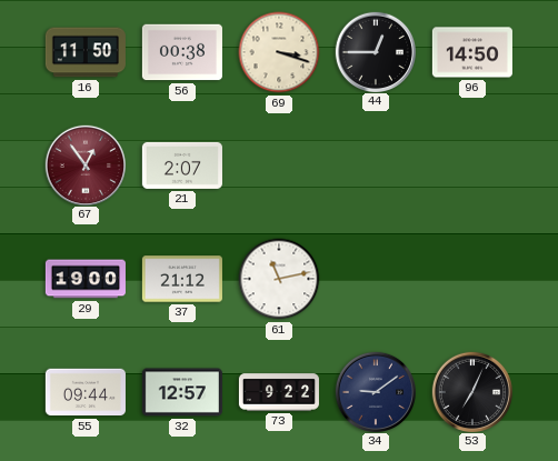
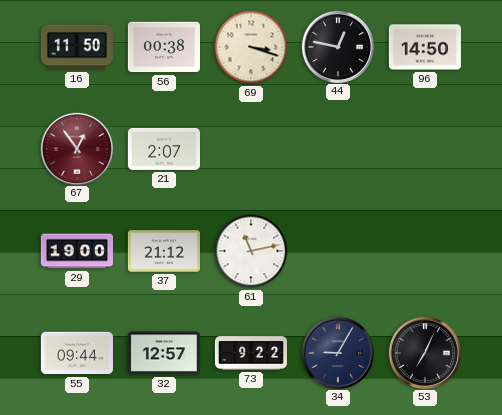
44: 12:45 -> 12:47 (337, 46)
34: 9:09 -> 9:05 (337, 352)
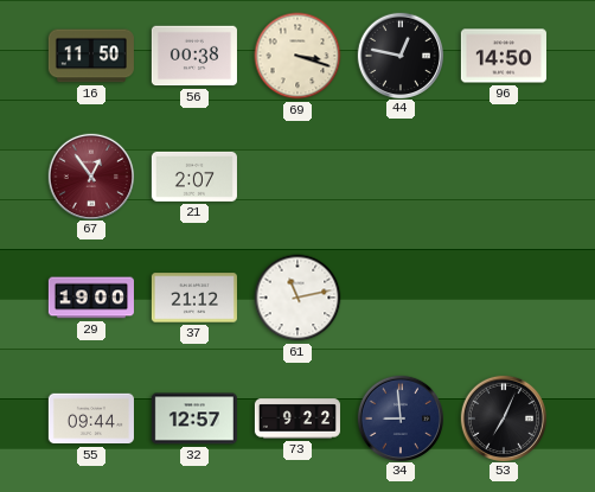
34: 9:05 -> 8:59 (399, 417)
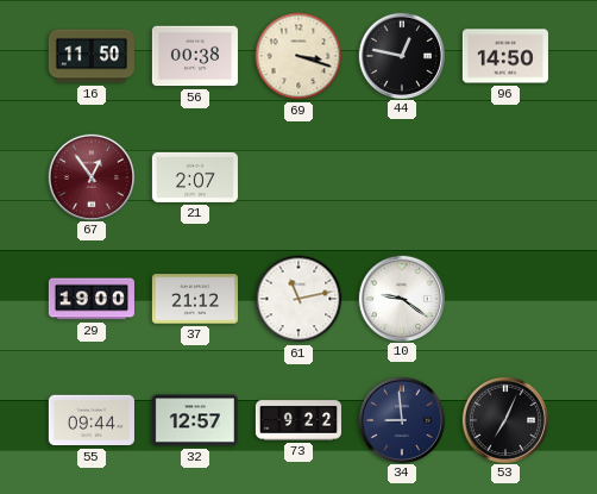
10: none -> 9:21 (401, 298)
